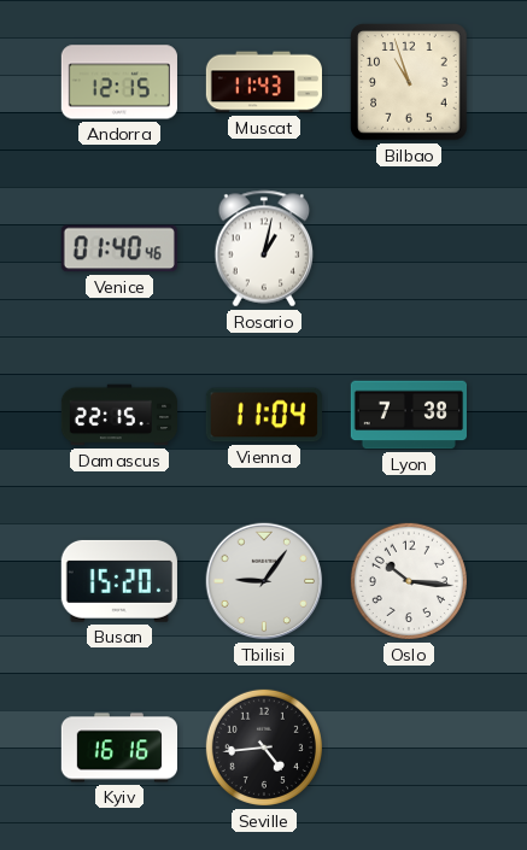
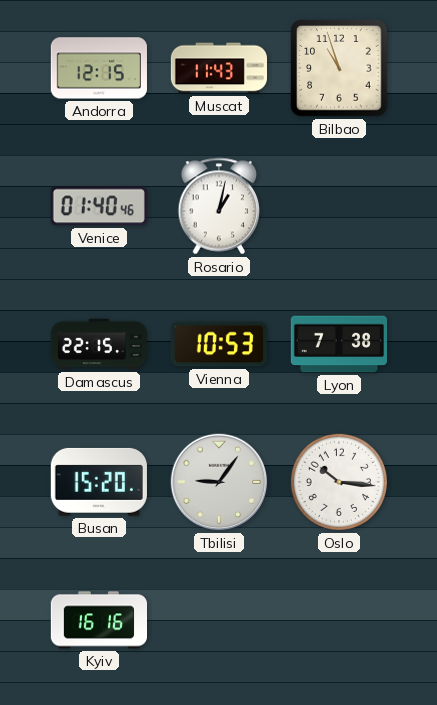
Vienna: 11:04 -> 10:53 (219, 344)
Seville: 4:44 -> none (264, 748)
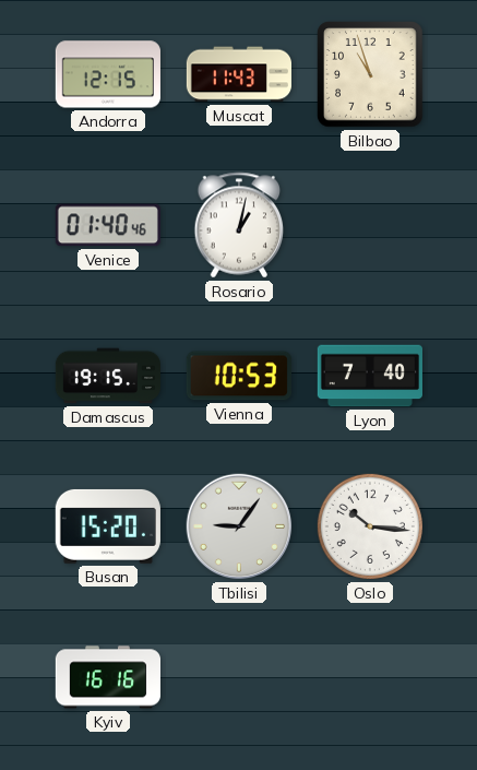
Damascus: 22:15 -> 19:15 (107, 376)
Lyon: 7:38 -> 7:40 (369, 376)
